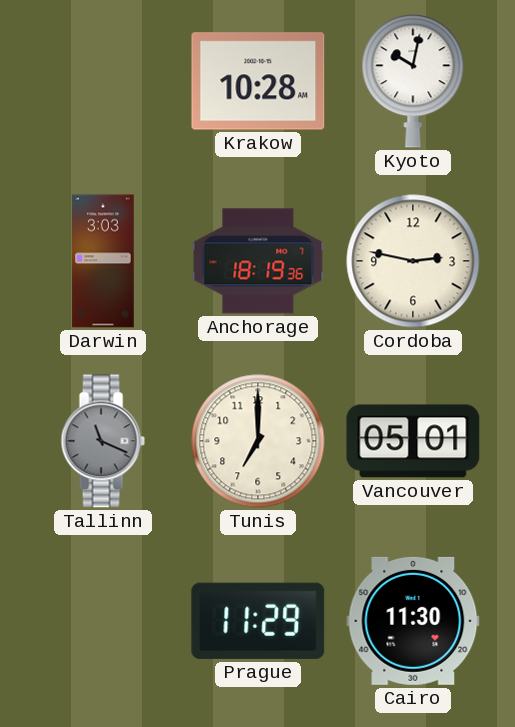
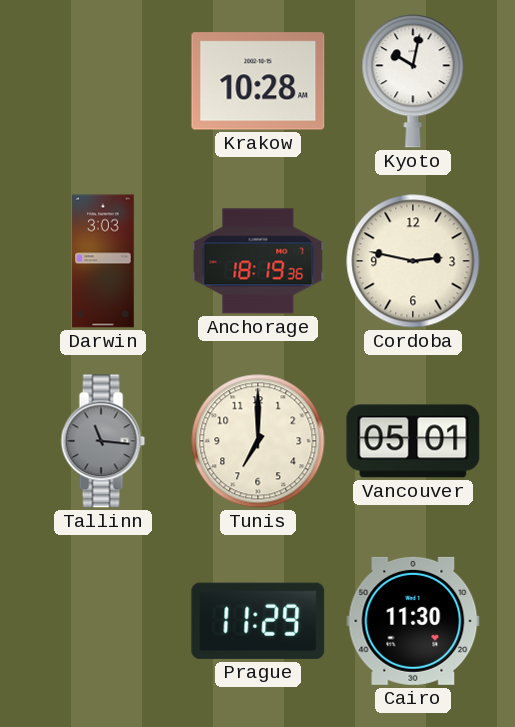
Tallinn: 11:19 -> 11:16 (103, 441)
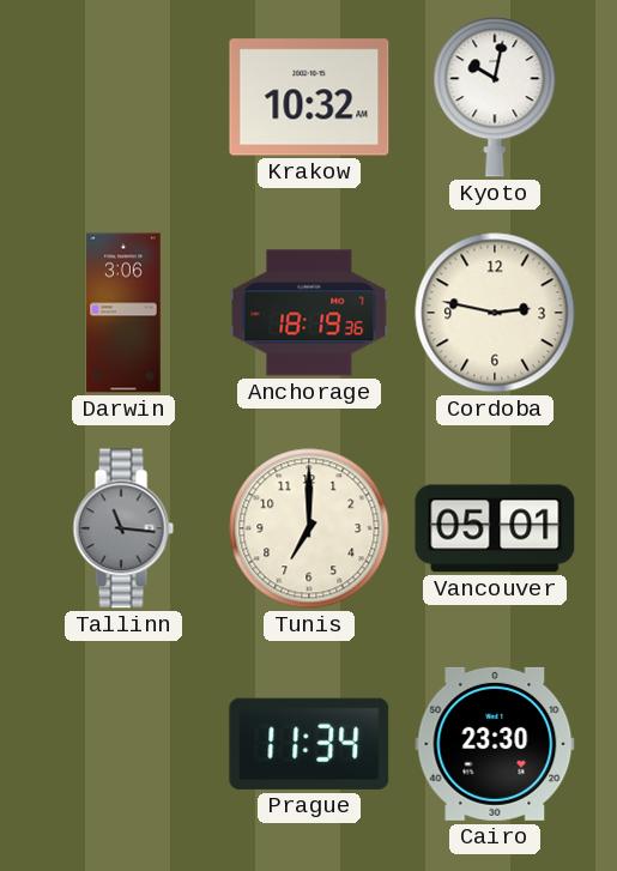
Krakow: 10:28 -> 10:32 (309, 97)
Darwin: 3:03 -> 3:06 (123, 313)
Prague: 11:29 -> 11:34 (309, 744)
Cairo: 11:30 -> 23:30 (495, 744)
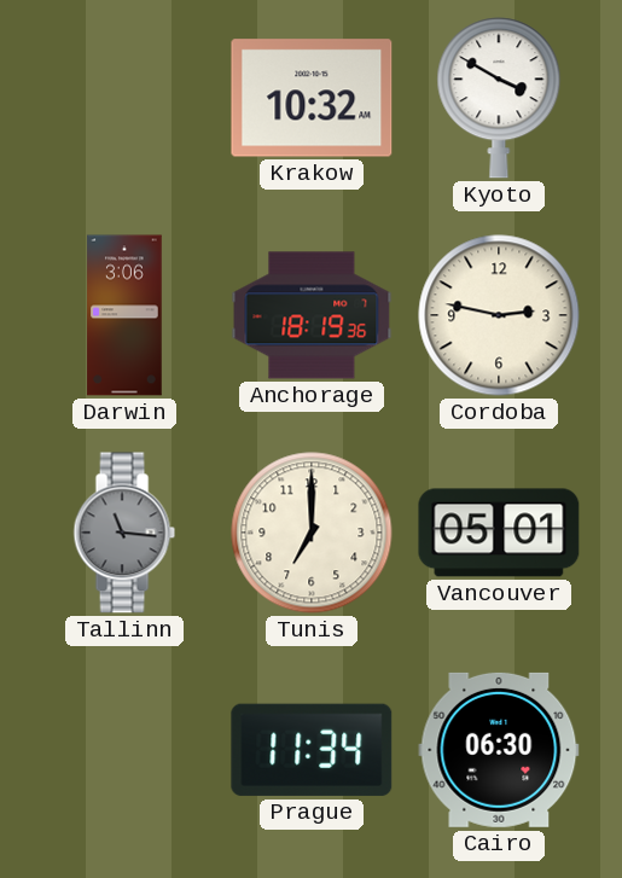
Kyoto: 10:02 -> 3:50 (499, 98)
Cairo: 23:30 -> 06:30 (499, 750)
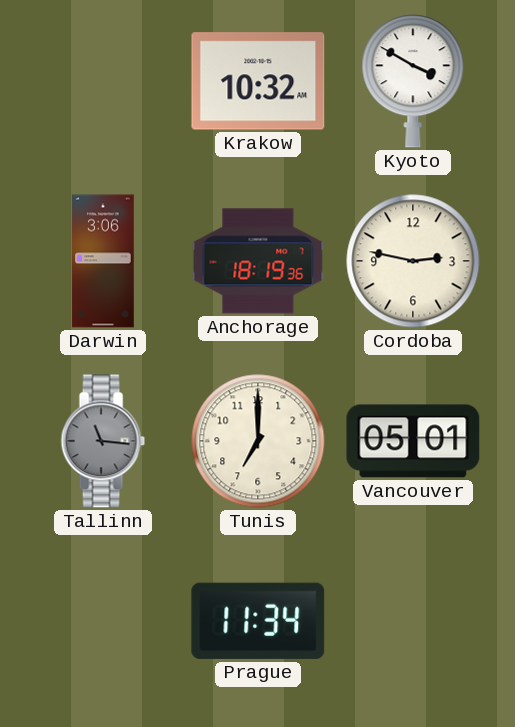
Cairo: 06:30 -> none (499, 750)
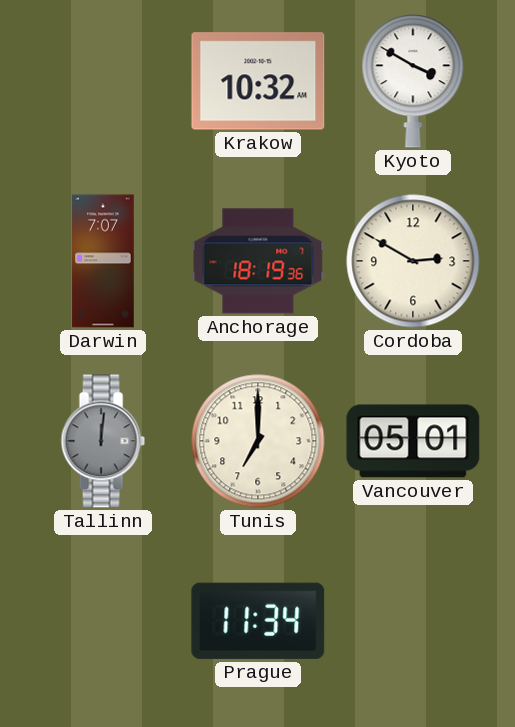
Darwin: 3:06 -> 7:07 (103, 261)
Cordoba: 2:47 -> 2:50 (413, 261)
Tallinn: 11:16 -> 12:01 (103, 441)
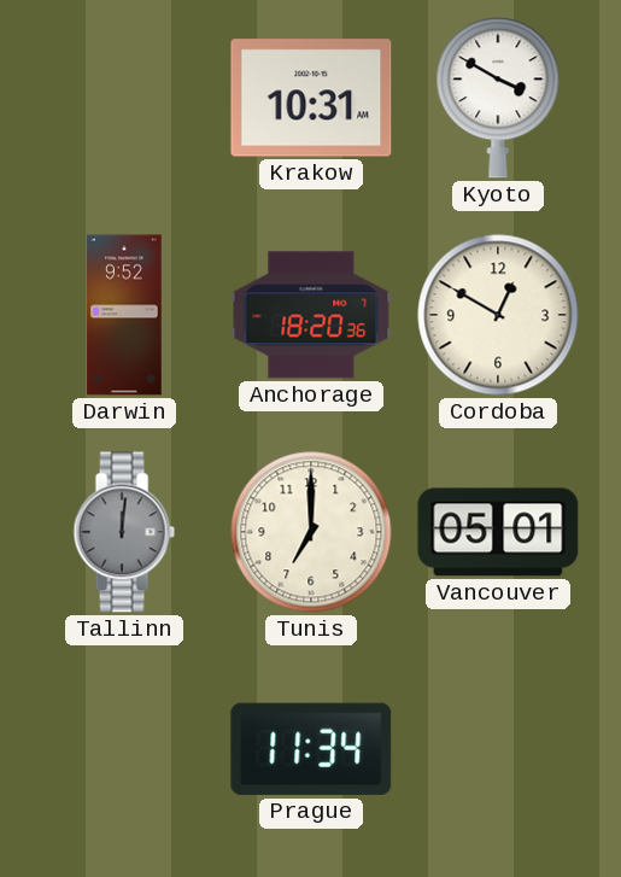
Krakow: 10:32 -> 10:31 (311, 98)
Darwin: 7:07 -> 9:52 (124, 315)
Anchorage: 18:19 -> 18:20 (311, 315)
Cordoba: 2:50 -> 12:50 (498, 315)
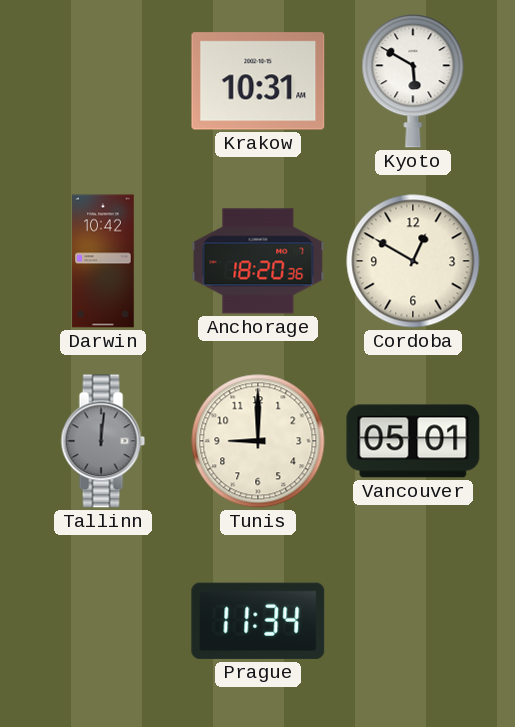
Kyoto: 3:50 -> 5:50 (413, 81)
Darwin: 9:52 -> 10:42 (103, 261)
Tunis: 7:00 -> 9:00 (258, 441)
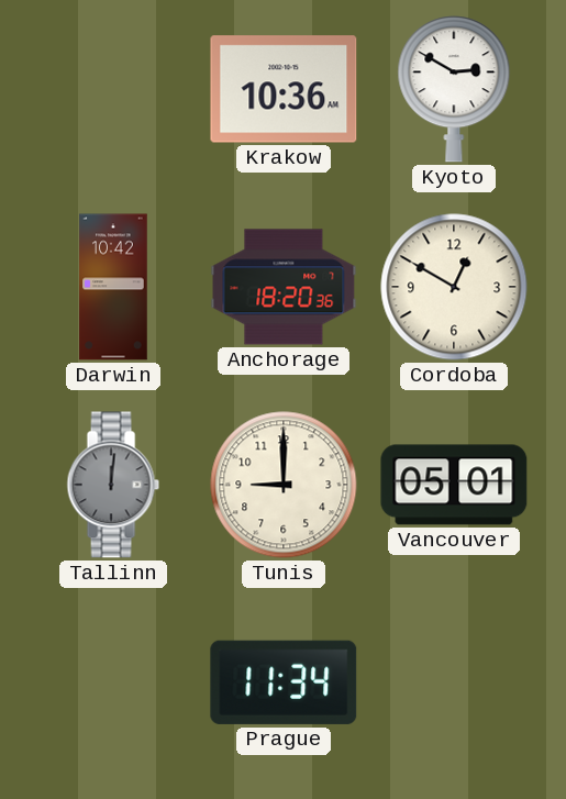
Krakow: 10:31 -> 10:36 (284, 89)
Kyoto: 5:50 -> 2:50 (454, 89)
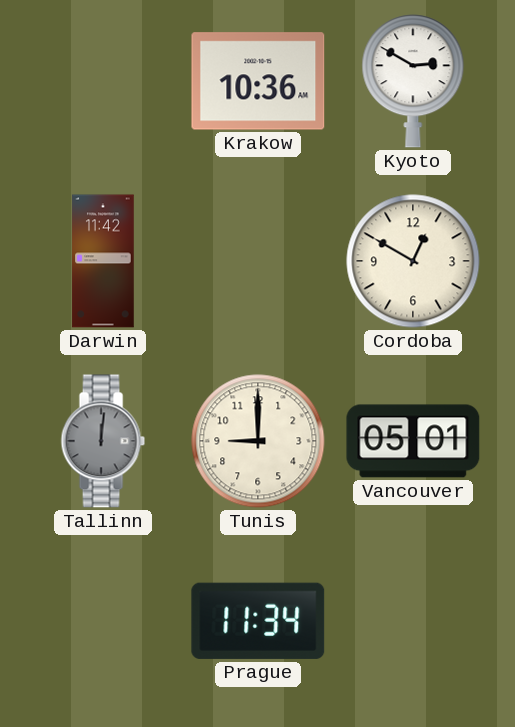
Darwin: 10:42 -> 11:42 (103, 261)
Anchorage: 18:20 -> none (284, 287)
